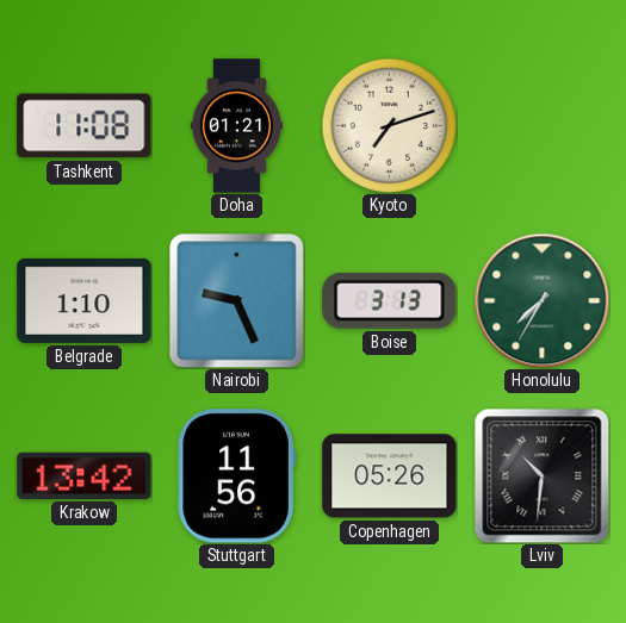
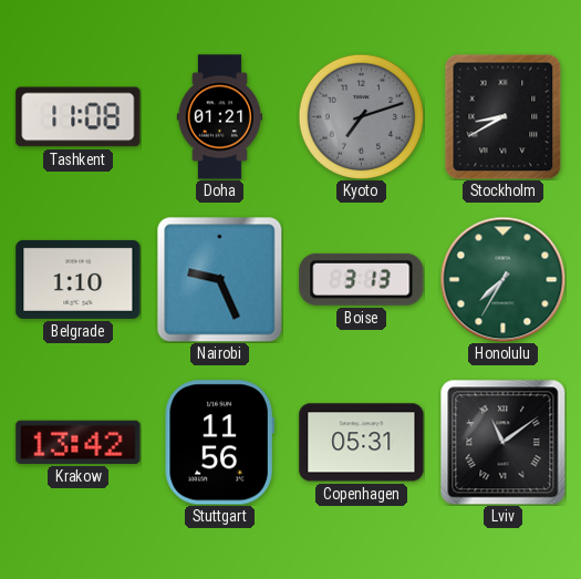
Kyoto dial: cream -> grey (361, 116)
Stockholm: none -> 8:40 (504, 116)
Copenhagen: 05:26 -> 05:31 (362, 443)
Lviv: 10:31 -> 11:09 (502, 442)
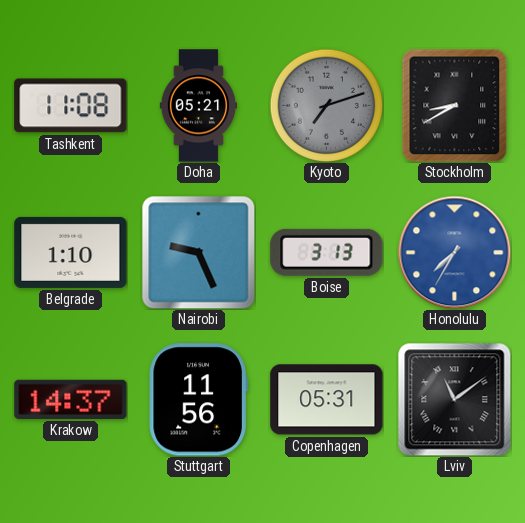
Doha: 01:21 -> 05:21 (198, 106)
Honolulu dial: green -> blue (454, 252)
Krakow: 13:42 -> 14:37 (71, 399)
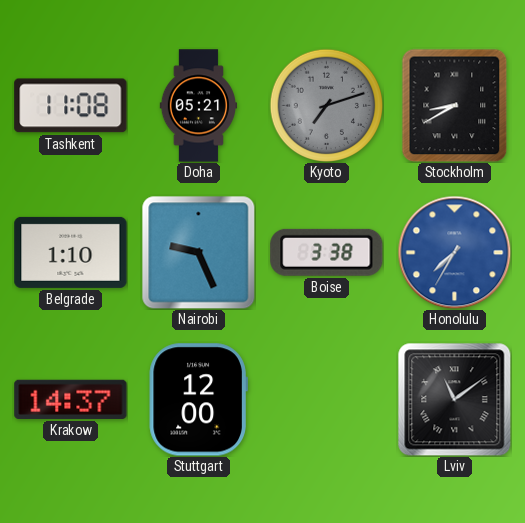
Boise: 3:13 -> 3:38 (327, 252)
Stuttgart: 11:56 -> 12:00 (198, 400)
Copenhagen: 05:31 -> none (327, 400)
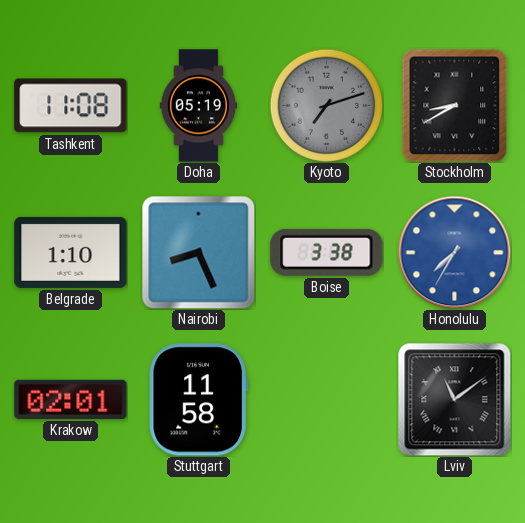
Doha: 05:21 -> 05:19 (198, 106)
Nairobi: 9:26 -> 8:26 (198, 252)
Krakow: 14:37 -> 02:01 (71, 399)
Stuttgart: 12:00 -> 11:58 (198, 400)
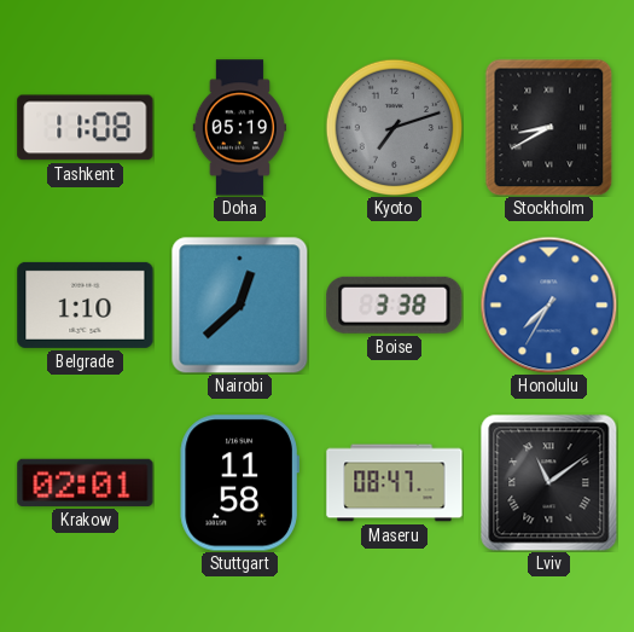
Nairobi: 8:26 -> 12:38 (239, 305)
Maseru: none -> 08:47 (395, 483)
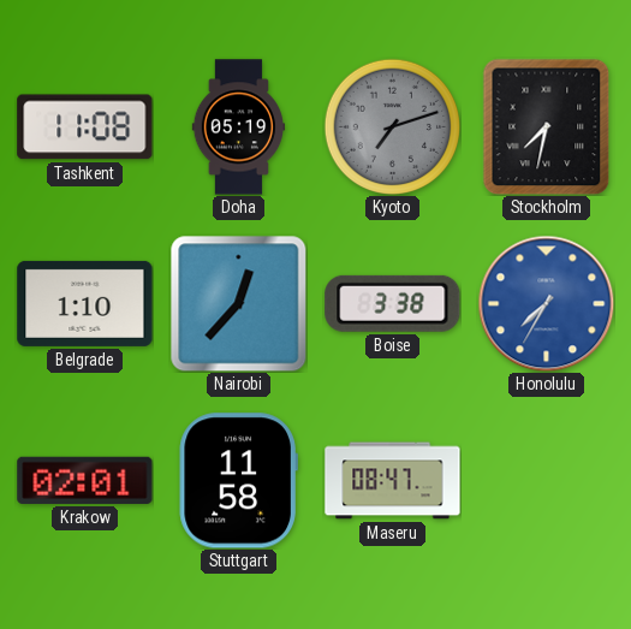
Stockholm: 8:40 -> 7:32 (547, 126)
Nairobi: 12:38 -> 12:37 (238, 303)
Lviv: 11:09 -> none (548, 482)
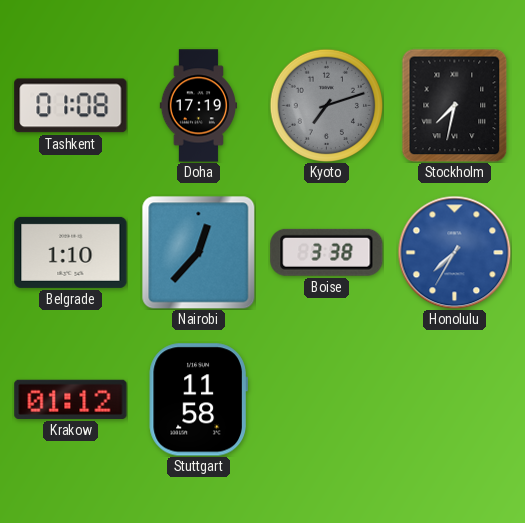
Tashkent: 11:08 -> 01:08 (71, 106)
Doha: 05:19 -> 17:19 (198, 106)
Krakow: 02:01 -> 01:12 (71, 399)
Maseru: 08:47 -> none (393, 481)
